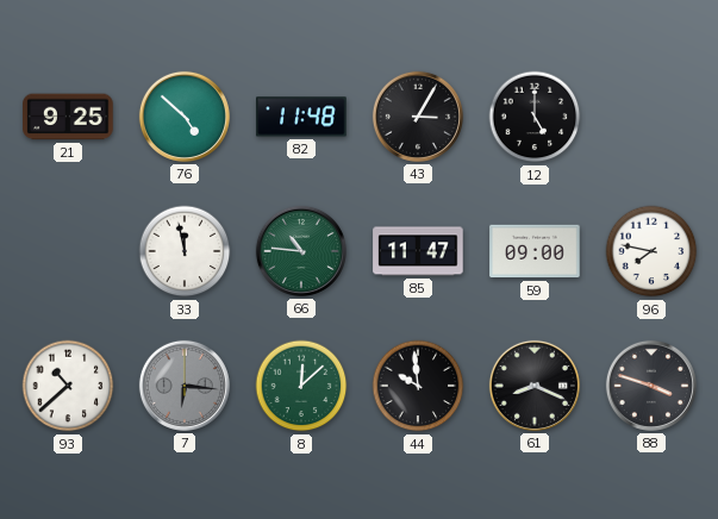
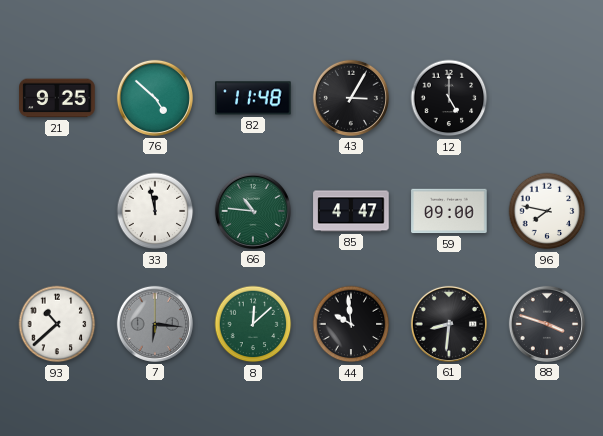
85: 11:47 -> 4:47 (351, 211)
61: 8:19 -> 8:31 (449, 324)
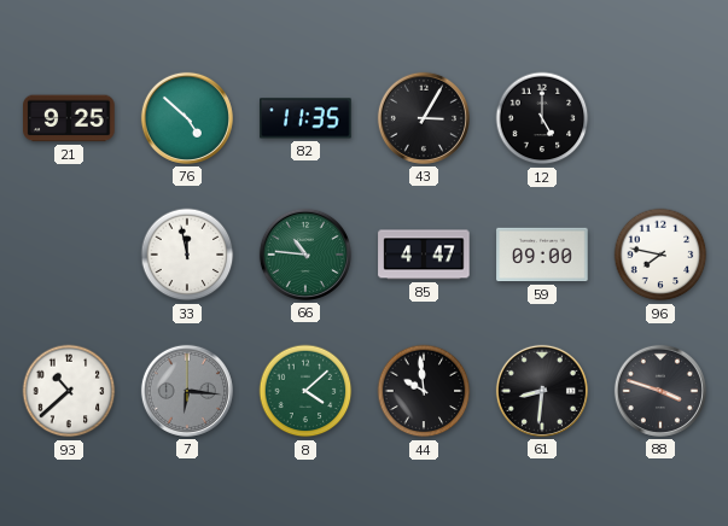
82: 11:48 -> 11:35 (305, 118)
8: 12:08 -> 4:08 (305, 391)
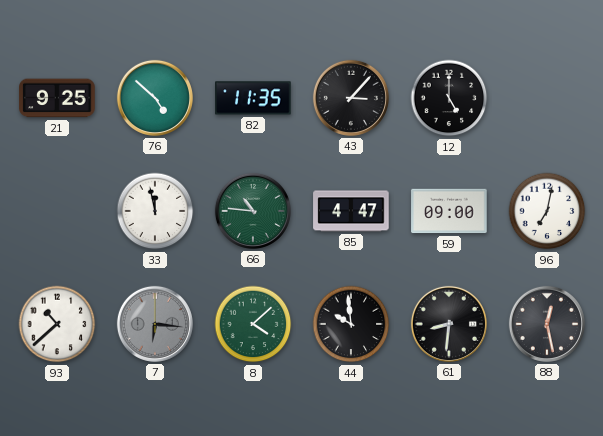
43: 3:05 -> 3:07 (351, 98)
96: 7:47 -> 7:02 (547, 211)
88: 3:48 -> 12:28 (547, 324)
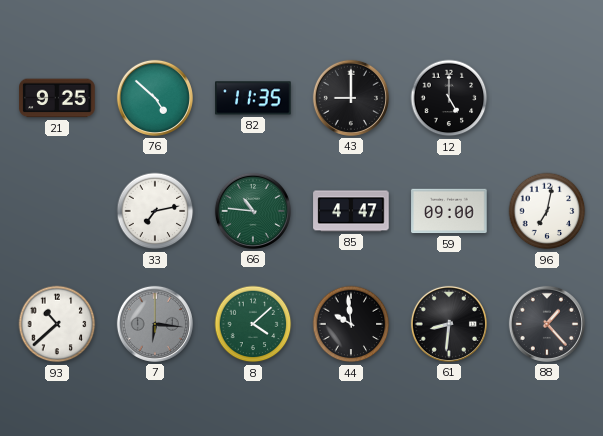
43: 3:07 -> 9:00 (351, 98)
33: 11:58 -> 7:13 (155, 211)
88: 12:28 -> 1:23 (547, 324)
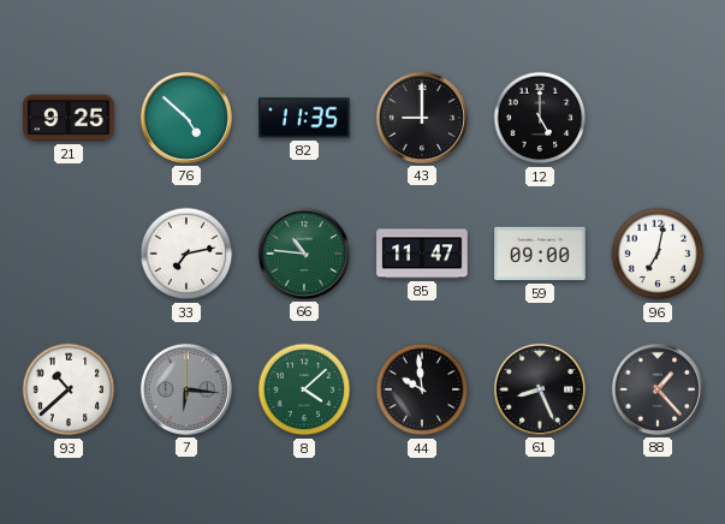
85: 4:47 -> 11:47 (422, 254)
61: 8:31 -> 8:26 (540, 389)
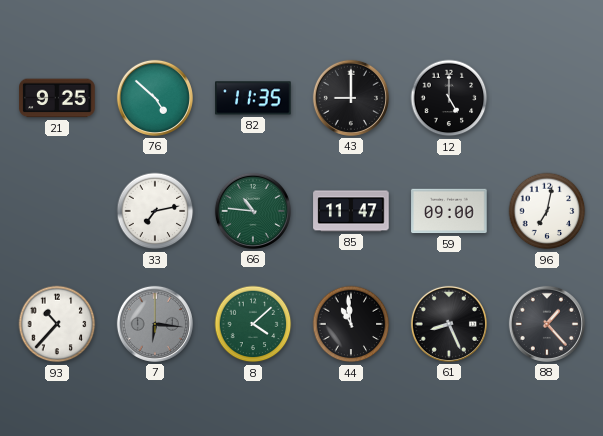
93: 10:38 -> 10:37 (57, 324)
44: 9:59 -> 10:59 (351, 324)
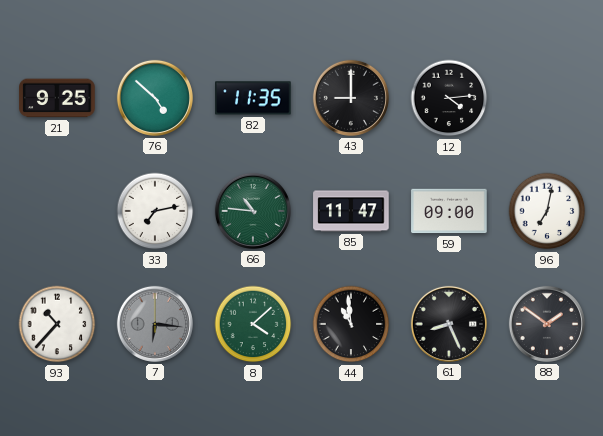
12: 5:00 -> 4:14 (449, 98)
88: 1:23 -> 1:51 (547, 324)
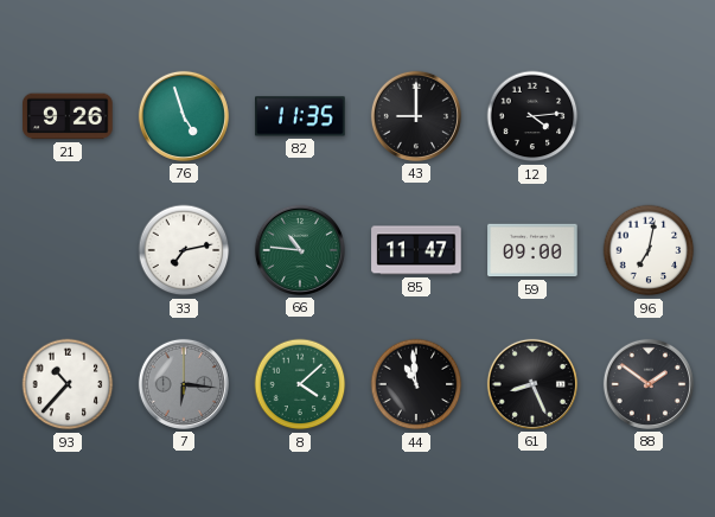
21: 9:25 -> 9:26 (68, 116)
76: 4:52 -> 4:57 (184, 116)
